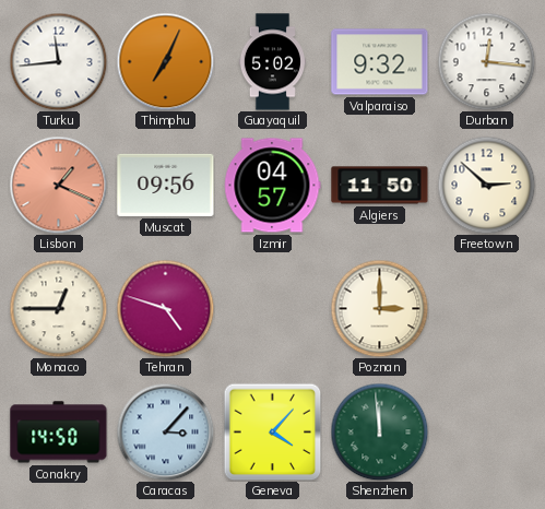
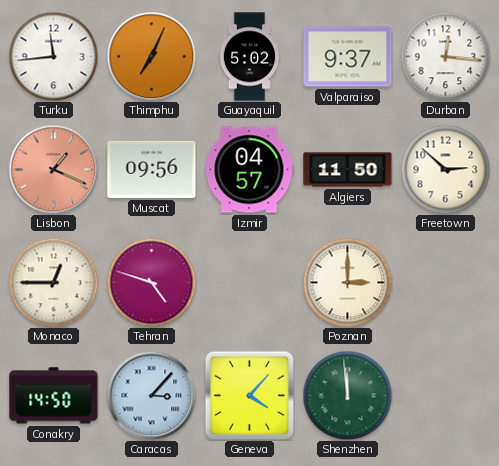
Valparaiso: 9:32 -> 9:37 (348, 57)
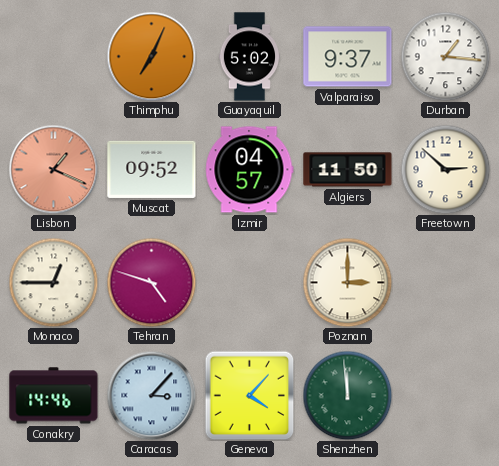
Turku: 11:44 -> none (53, 56)
Durban: 12:16 -> 1:16 (445, 56)
Muscat: 09:56 -> 09:52 (152, 169)
Conakry: 14:50 -> 14:46 (54, 396)
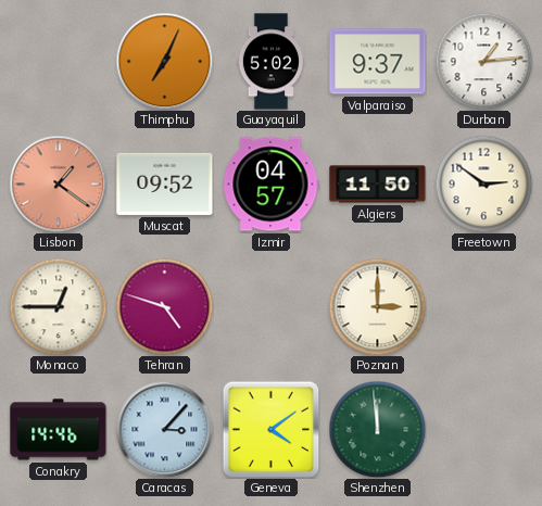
Durban: 1:16 -> 1:14 (483, 61)
Lisbon: 1:19 -> 1:21 (58, 184)
Freetown: 2:52 -> 2:51 (483, 184)
Geneva: 4:07 -> 4:09 (270, 429)
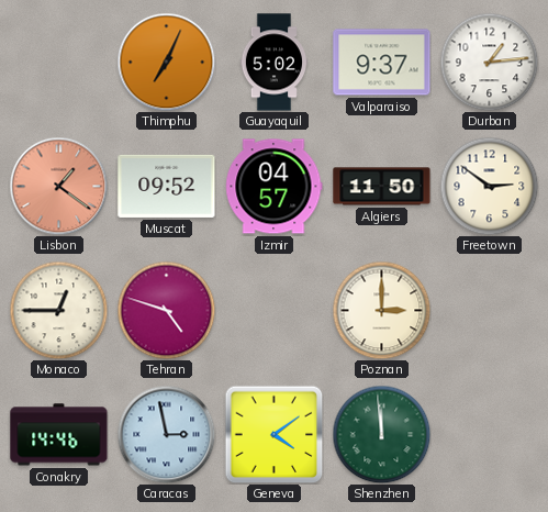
Caracas: 3:07 -> 2:58 (166, 434)
